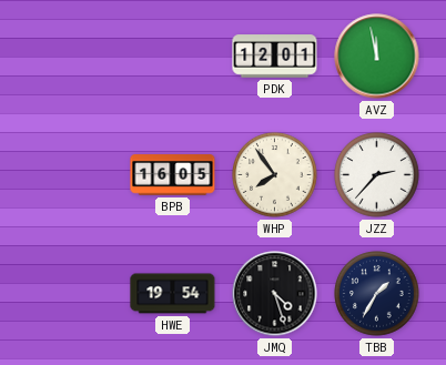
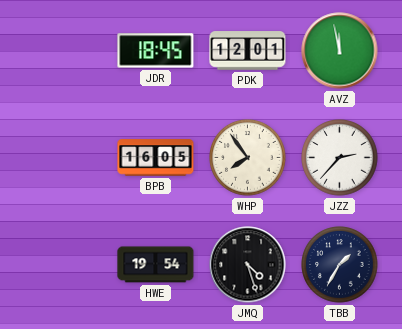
JDR: none -> 18:45 (156, 51)
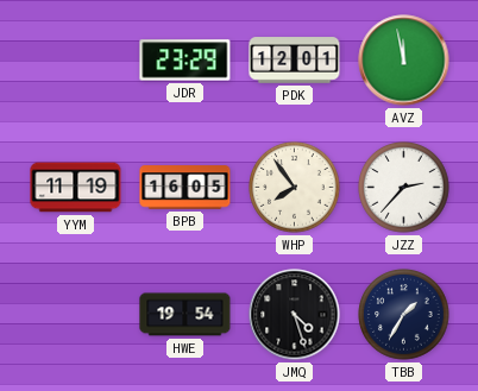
JDR: 18:45 -> 23:29 (185, 61)
YYM: none -> 11:19 (76, 188)
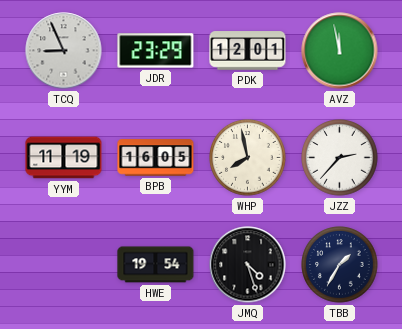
TCQ: none -> 8:56 (64, 51)
WHP: 7:54 -> 7:58 (248, 158)
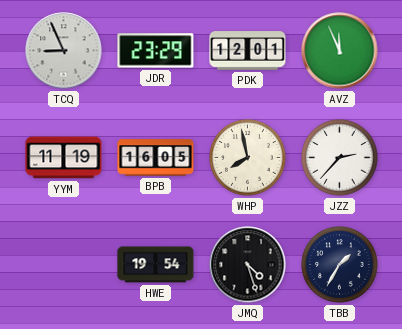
AVZ: 11:58 -> 11:56 (340, 51)
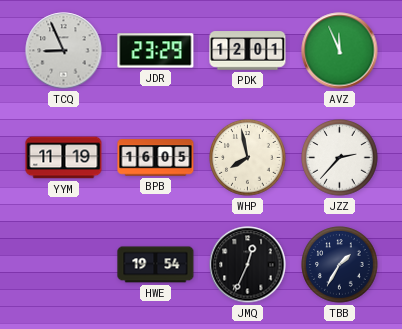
JMQ: 4:27 -> 12:34 (248, 265)
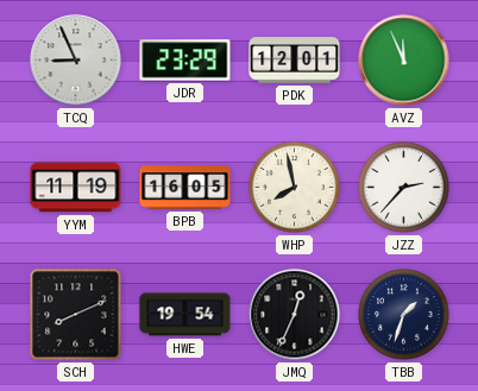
SCH: none -> 8:11 (76, 315)
TBB: 1:35 -> 1:33 (404, 315)
